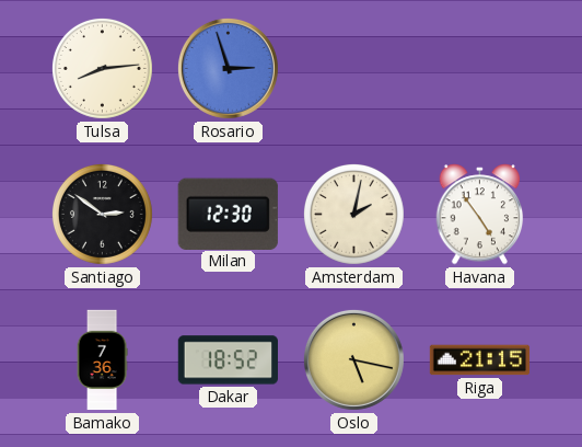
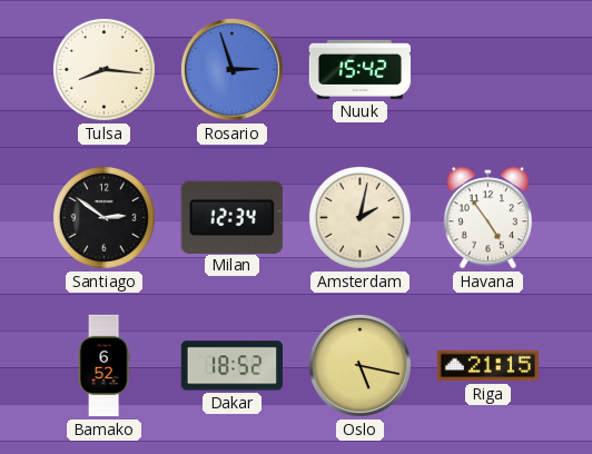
Tulsa: 8:14 -> 8:16 (103, 69)
Nuuk: none -> 15:42 (359, 69)
Milan: 12:30 -> 12:34 (231, 217)
Bamako: 7:36 -> 6:52 (103, 366)
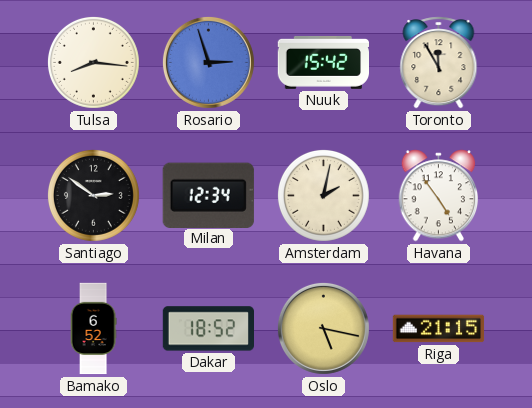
Toronto: none -> 11:55 (439, 63)
